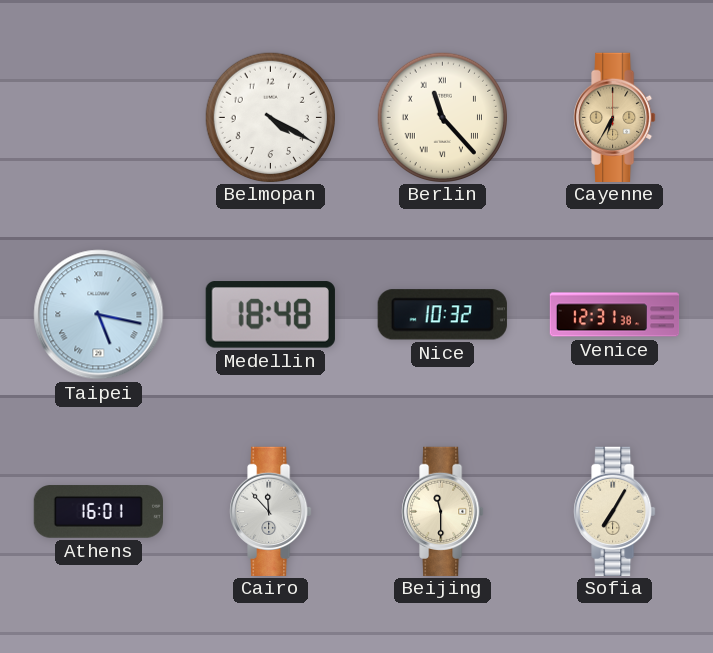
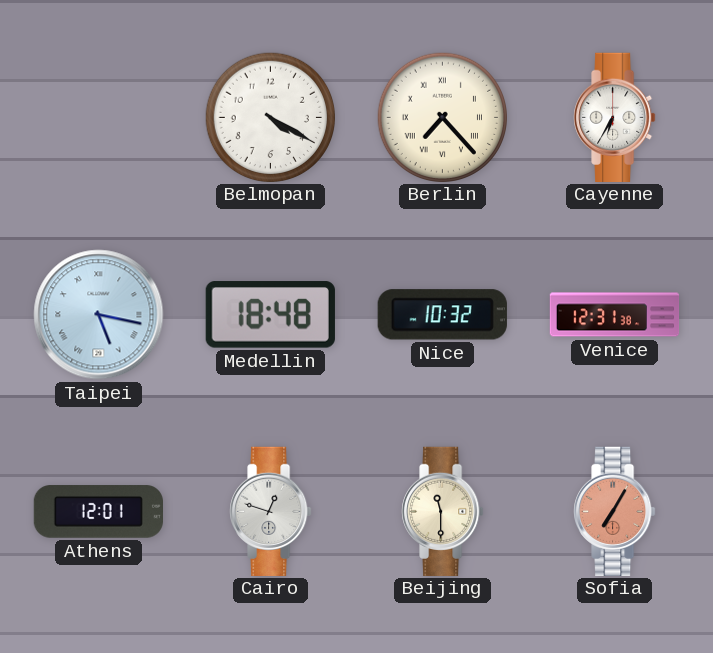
Berlin: 11:23 -> 7:23 (442, 117)
Cayenne dial: champagne -> white (615, 117)
Athens: 16:01 -> 12:01 (98, 512)
Cairo: 11:53 -> 12:48 (271, 511)
Sofia dial: cream -> salmon (615, 511)
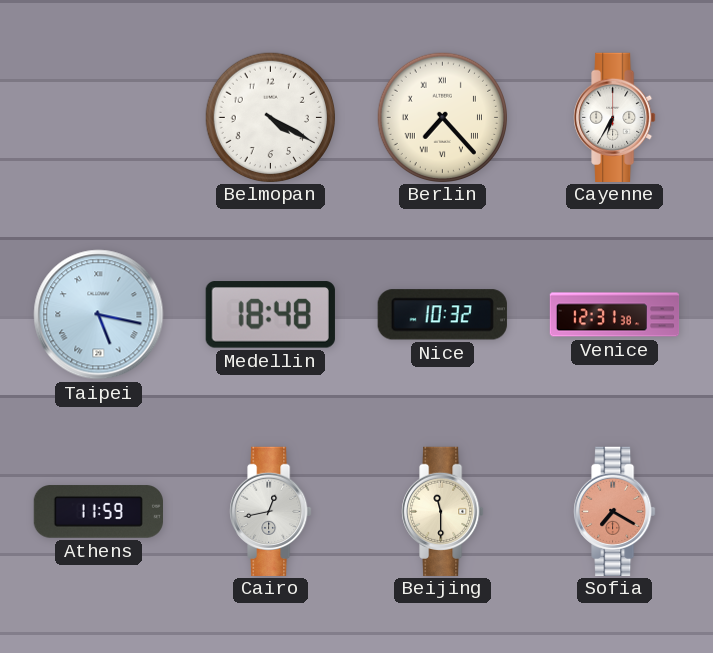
Athens: 12:01 -> 11:59 (98, 512)
Cairo: 12:48 -> 12:43 (271, 511)
Sofia: 7:05 -> 7:20 (615, 511)
